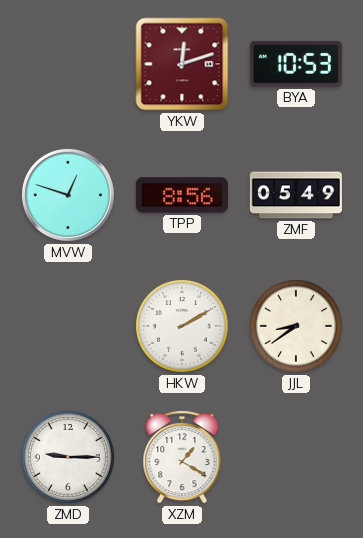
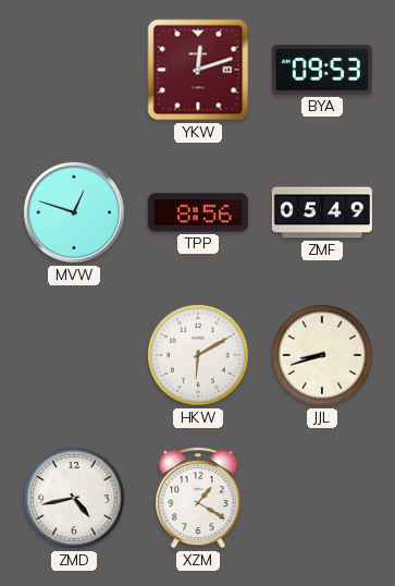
BYA: 10:53 -> 09:53 (322, 70)
HKW: 2:10 -> 6:10 (199, 356)
JJL: 8:39 -> 8:42 (323, 356)
ZMD: 9:15 -> 4:43 (75, 499)
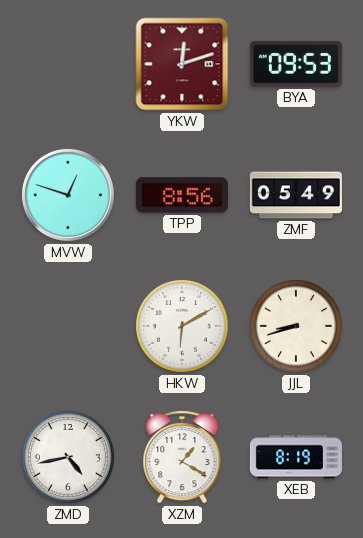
XEB: none -> 8:19 (296, 457)
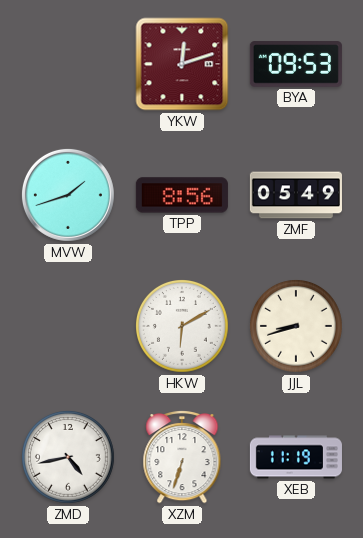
MVW: 12:48 -> 1:42 (68, 195)
XZM: 1:20 -> 6:33 (182, 457)
XEB: 8:19 -> 11:19 (296, 457)
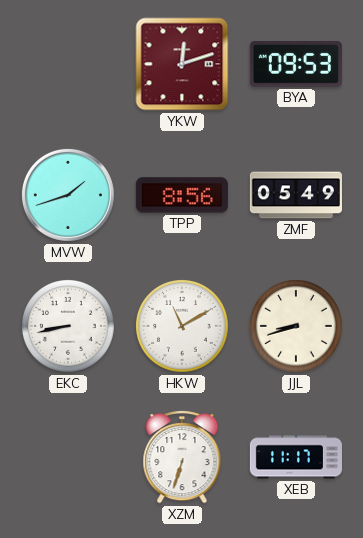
EKC: none -> 8:43 (69, 327)
HKW: 6:10 -> 11:10 (183, 327)
ZMD: 4:43 -> none (69, 458)
XEB: 11:19 -> 11:17 (296, 457)
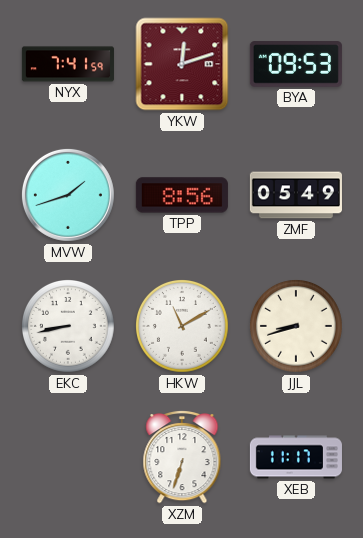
NYX: none -> 7:41 (68, 64)
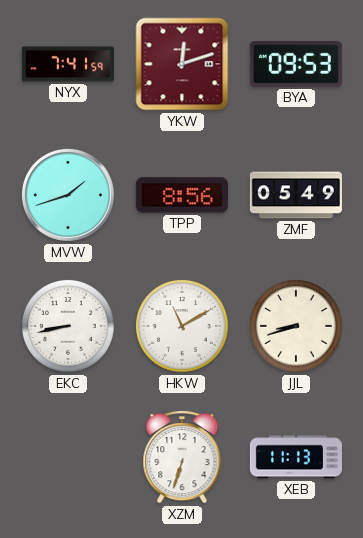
XEB: 11:17 -> 11:13 (296, 457)
